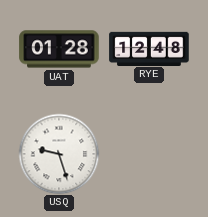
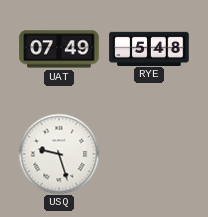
UAT: 01:28 -> 07:49 (59, 49)
RYE: 12:48 -> 5:48 (149, 48)
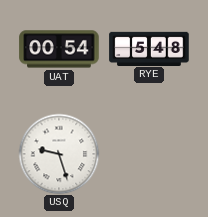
UAT: 07:49 -> 00:54 (59, 49)
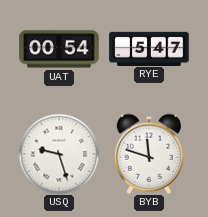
RYE: 5:48 -> 5:47 (149, 48)
BYB: none -> 11:48 (148, 154)
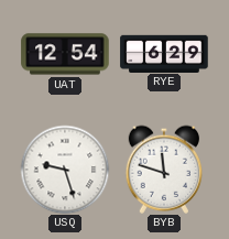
UAT: 00:54 -> 12:54 (65, 54)
RYE: 5:47 -> 6:29 (164, 53)
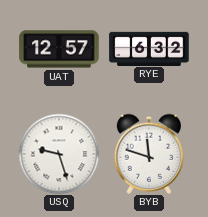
UAT: 12:54 -> 12:57 (59, 49)
RYE: 6:29 -> 6:32 (149, 48)
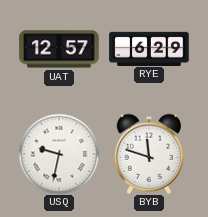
RYE: 6:32 -> 6:29 (149, 48)
USQ: 9:27 -> 9:32 (59, 154)
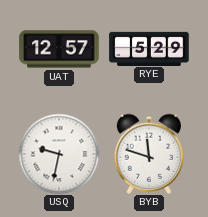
RYE: 6:29 -> 5:29 (149, 48)
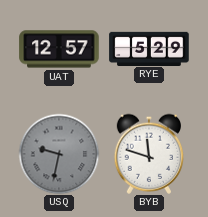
USQ dial: white -> grey (59, 154)
